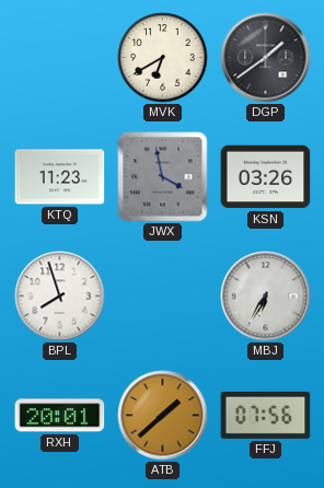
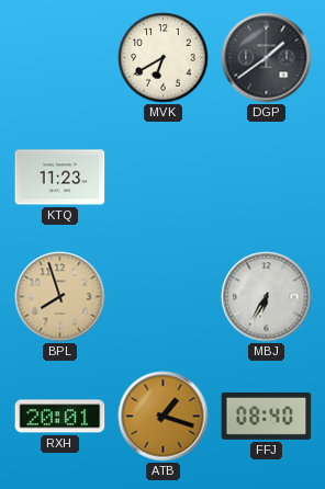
JWX: 3:58 -> none (163, 177)
KSN: 03:26 -> none (266, 177)
BPL dial: white -> champagne (60, 297)
ATB: 1:38 -> 1:18 (164, 417)
FFJ: 07:56 -> 08:40 (267, 416)
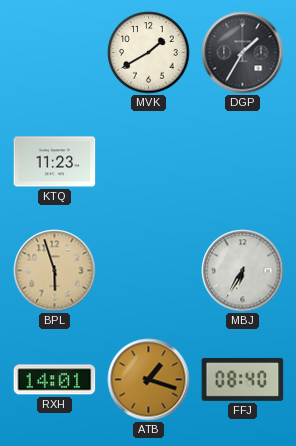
MVK: 6:40 -> 1:40 (149, 53)
DGP: 1:39 -> 1:35 (243, 53)
BPL: 7:57 -> 5:57 (55, 271)
RXH: 20:01 -> 14:01 (55, 380)
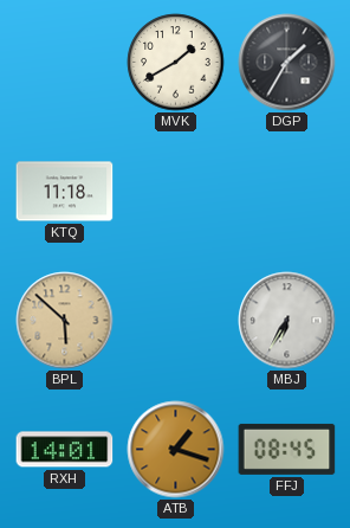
KTQ: 11:23 -> 11:18 (65, 192)
BPL: 5:57 -> 5:52 (65, 321)
FFJ: 08:40 -> 08:45 (287, 449)
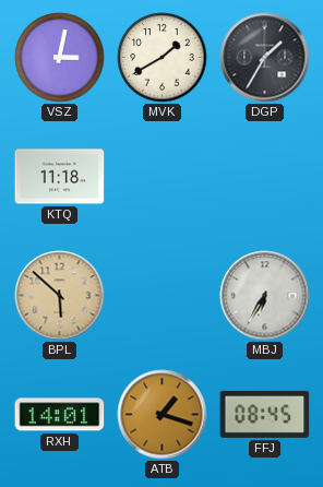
VSZ: none -> 3:02 (60, 58)
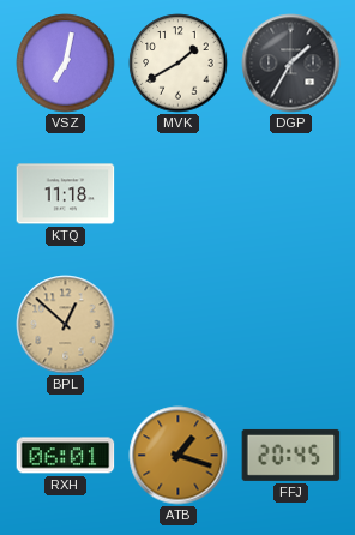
VSZ: 3:02 -> 7:02 (66, 64)
BPL: 5:52 -> 12:52 (66, 325)
MBJ: 6:35 -> none (265, 296)
RXH: 14:01 -> 06:01 (66, 456)
FFJ: 08:45 -> 20:45 (291, 455)
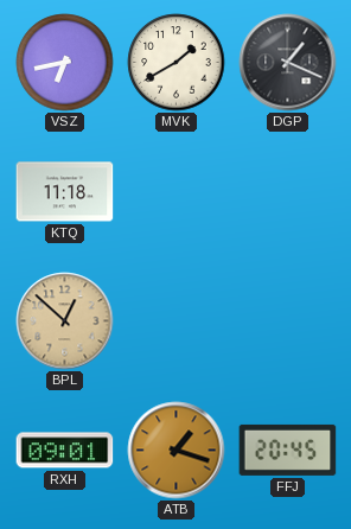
VSZ: 7:02 -> 6:43 (65, 63)
DGP: 1:35 -> 1:19 (288, 63)
RXH: 06:01 -> 09:01 (65, 451)
